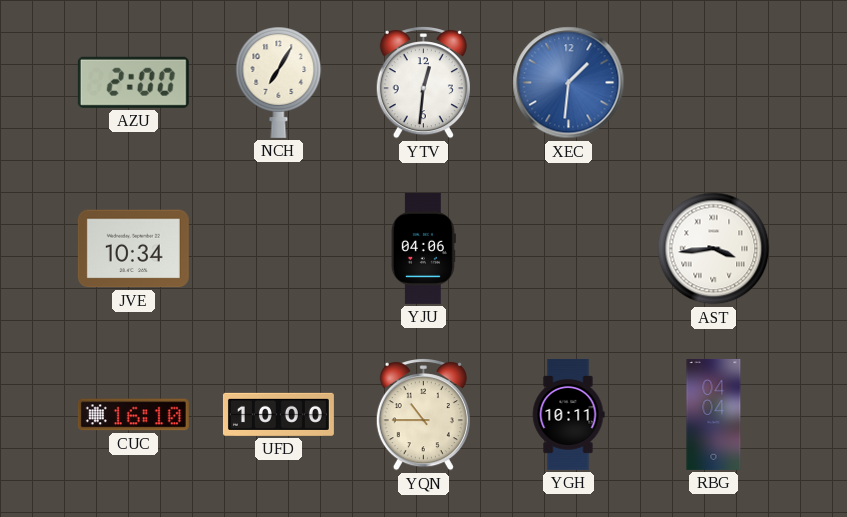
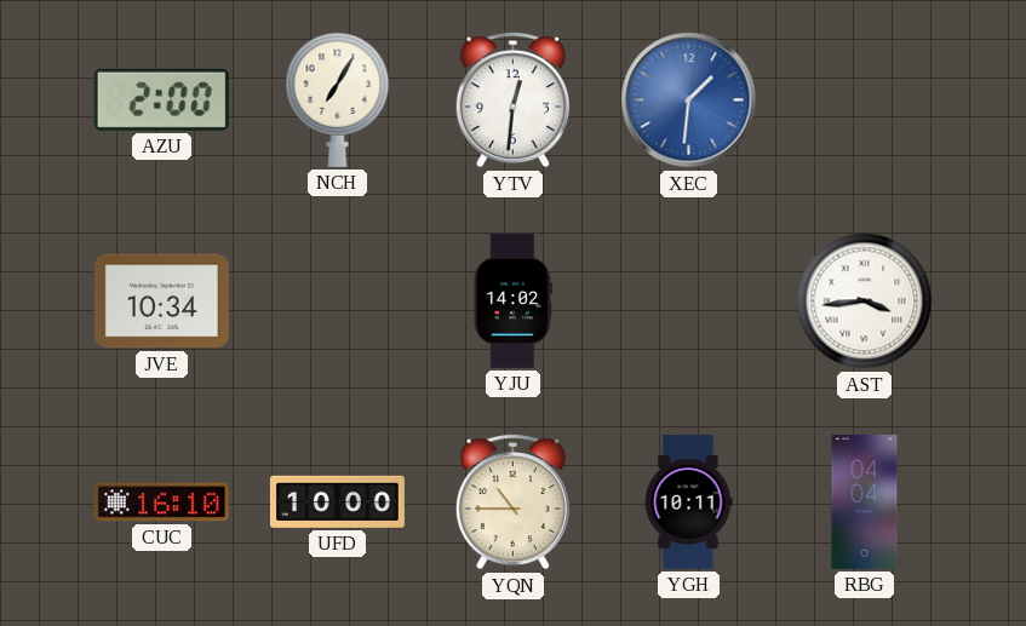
YJU: 04:06 -> 14:02 (512, 300)
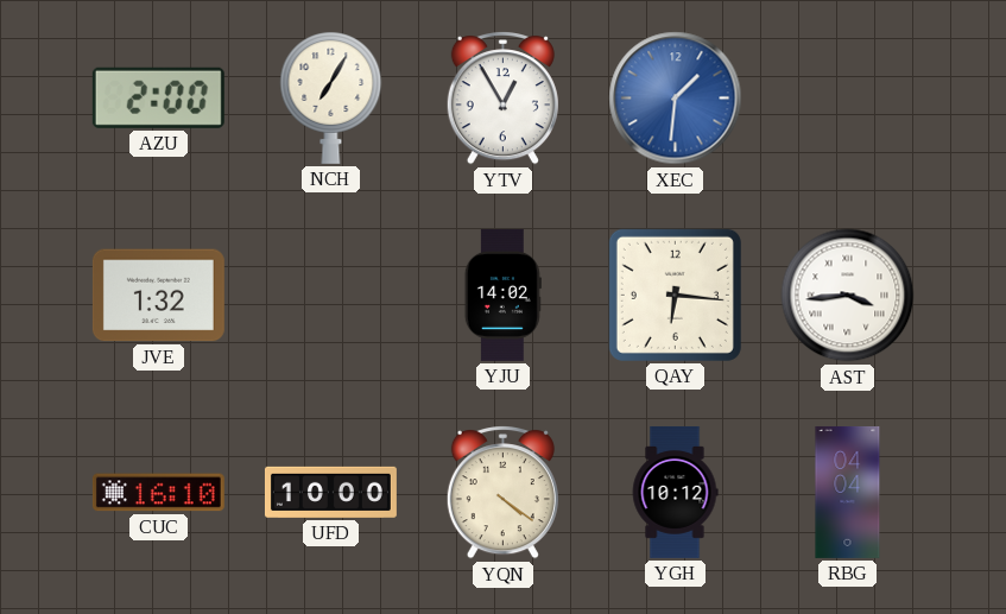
YTV: 12:31 -> 12:55 (502, 99)
JVE: 10:34 -> 1:32 (158, 296)
QAY: none -> 6:16 (675, 295)
YQN: 10:45 -> 4:21 (502, 493)
YGH: 10:11 -> 10:12 (675, 492)
